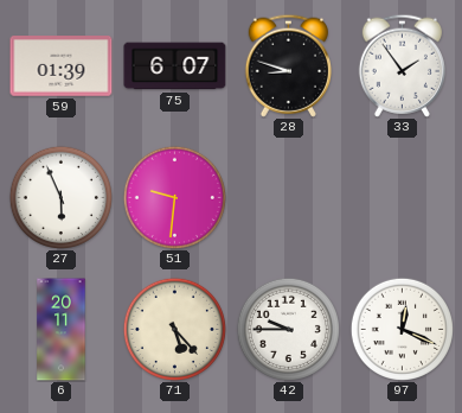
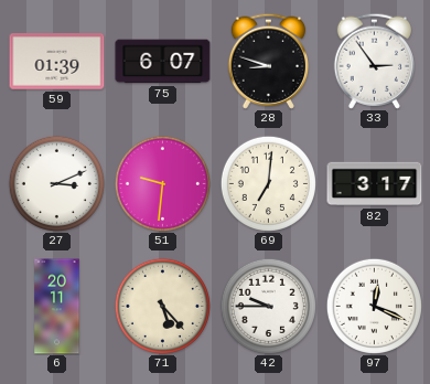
33: 1:54 -> 2:54 (374, 61)
27: 5:56 -> 3:11 (56, 183)
69: none -> 7:01 (268, 183)
82: none -> 3:17 (375, 184)
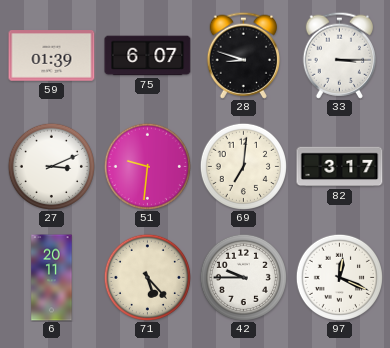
33: 2:54 -> 3:15 (339, 55)
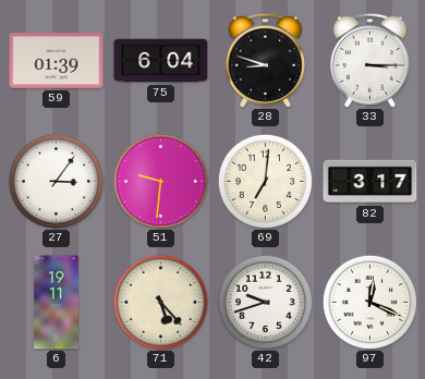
75: 6:07 -> 6:04 (161, 61)
27: 3:11 -> 3:06 (56, 181)
6: 20:11 -> 19:11 (57, 303)
42: 9:45 -> 9:42 (265, 302)
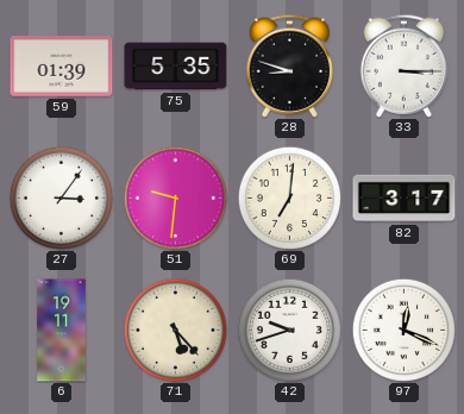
75: 6:04 -> 5:35 (176, 67)
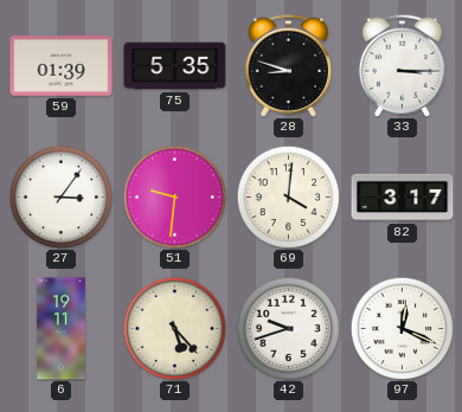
69: 7:01 -> 4:01 (288, 197)
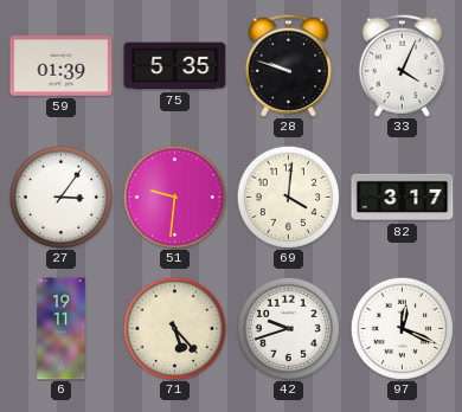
28: 8:48 -> 9:48 (288, 65)
33: 3:15 -> 4:04 (402, 65)
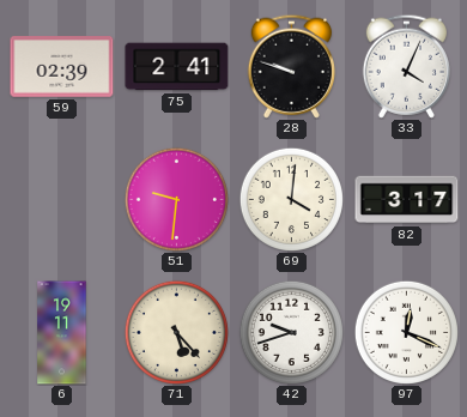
59: 01:39 -> 02:39 (62, 67)
75: 5:35 -> 2:41 (177, 67)
27: 3:06 -> none (60, 197)
